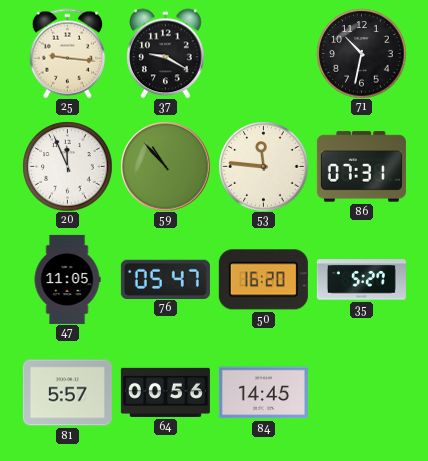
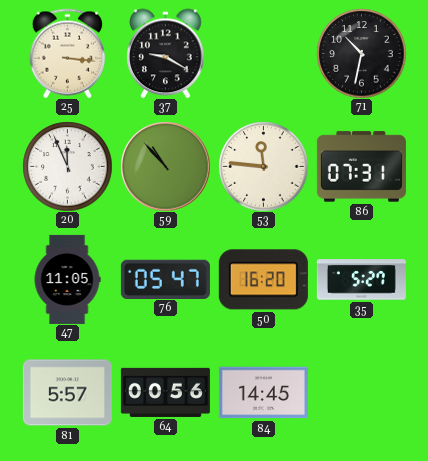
25: 9:16 -> 3:16 (68, 53)
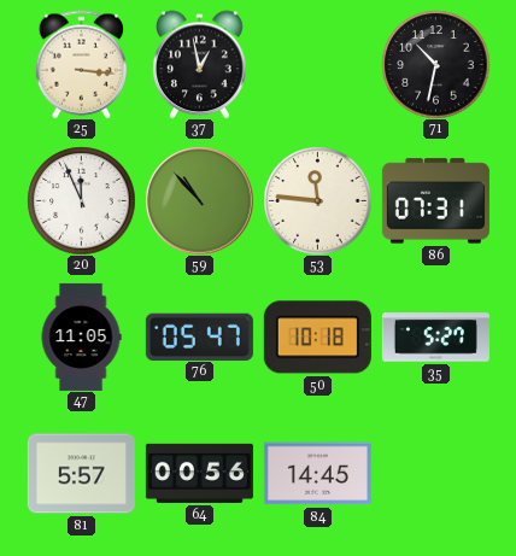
37: 9:20 -> 12:58 (200, 64)
50: 16:20 -> 10:18 (317, 338)
